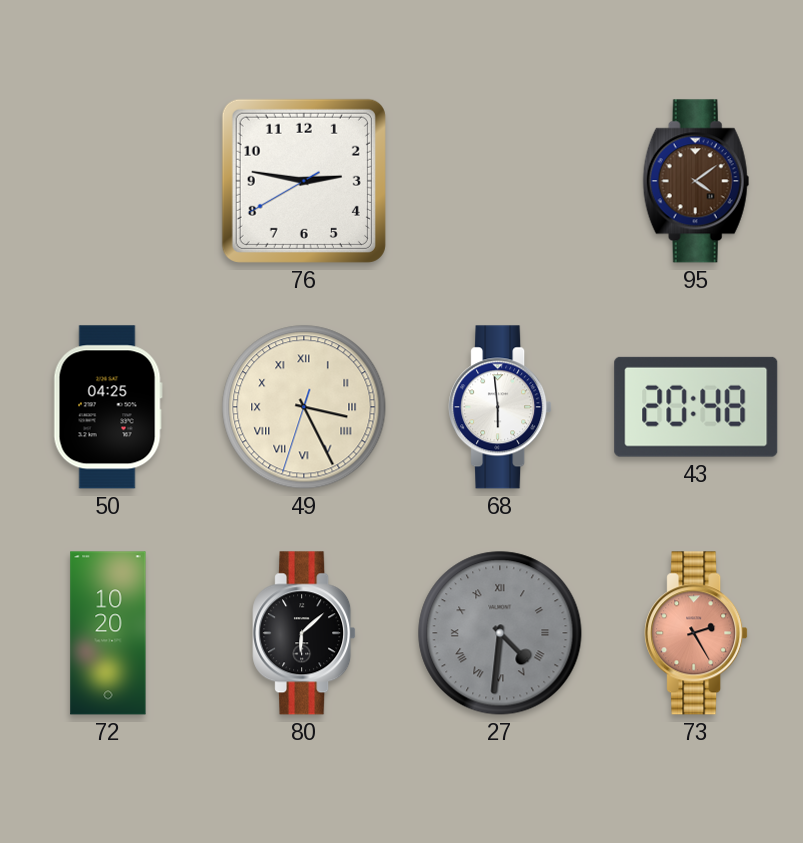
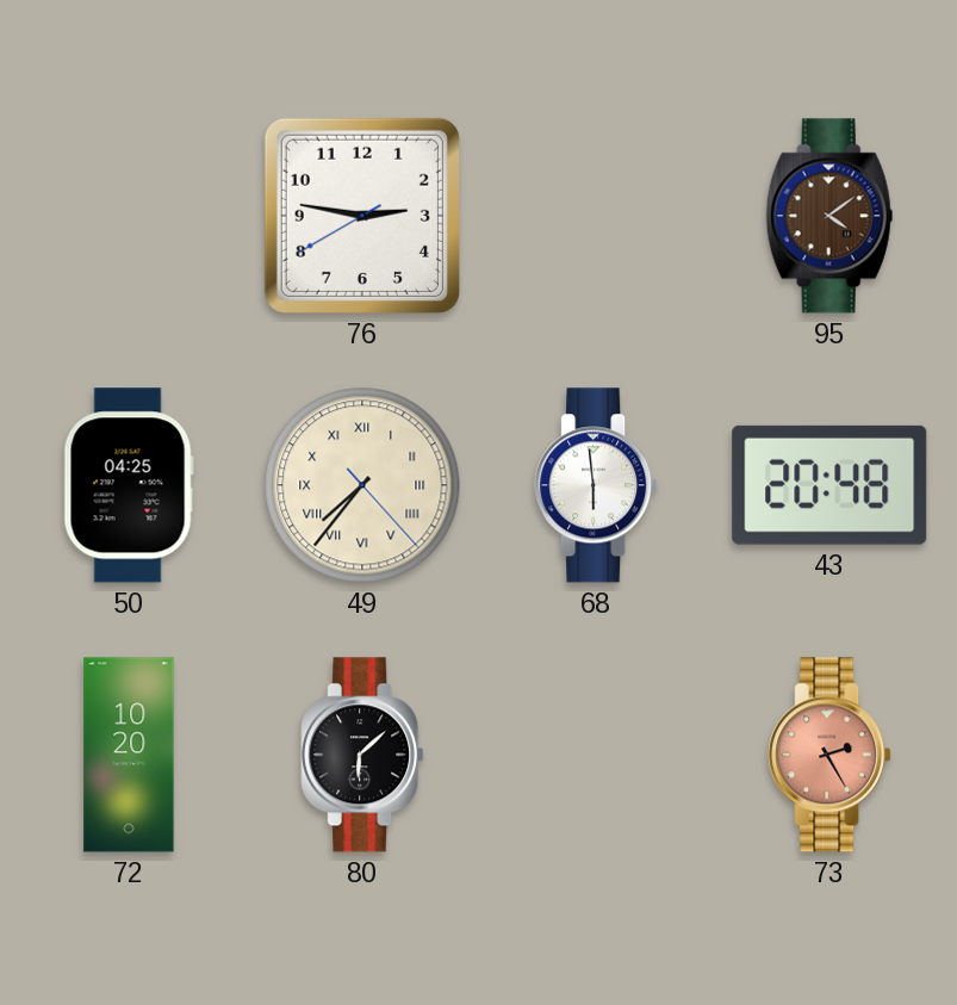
49: 3:25 -> 7:36 (362, 485)
27: 4:31 -> none (500, 633)
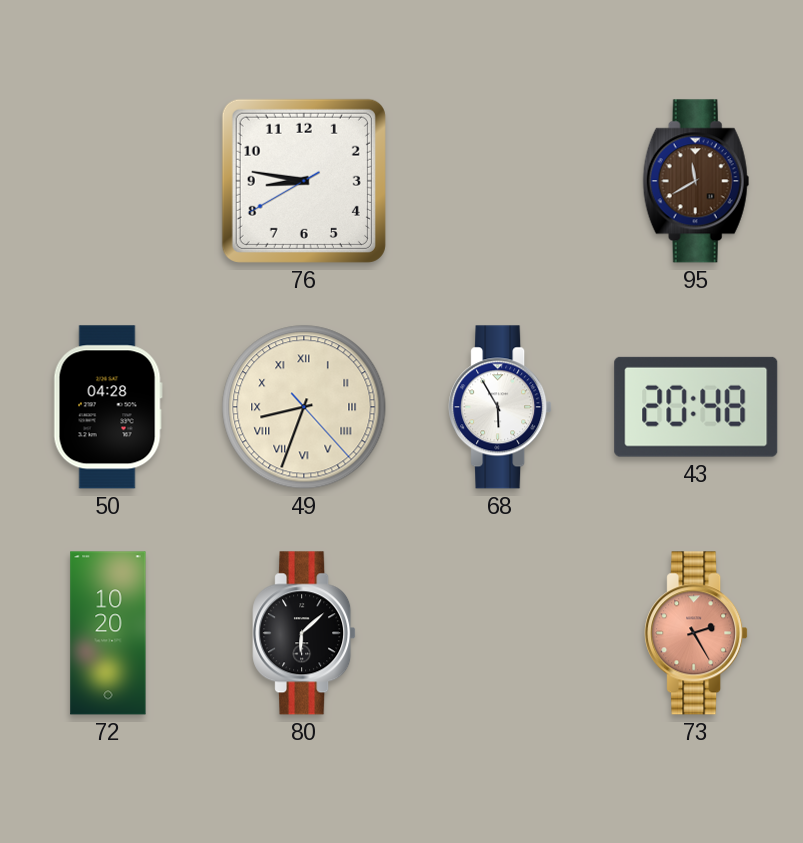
76: 2:46 -> 8:46 (304, 181)
95: 4:09 -> 11:40 (696, 181)
50: 04:25 -> 04:28 (108, 407)
49: 7:36 -> 8:33 (304, 407)
68: 5:59 -> 5:55 (500, 407)
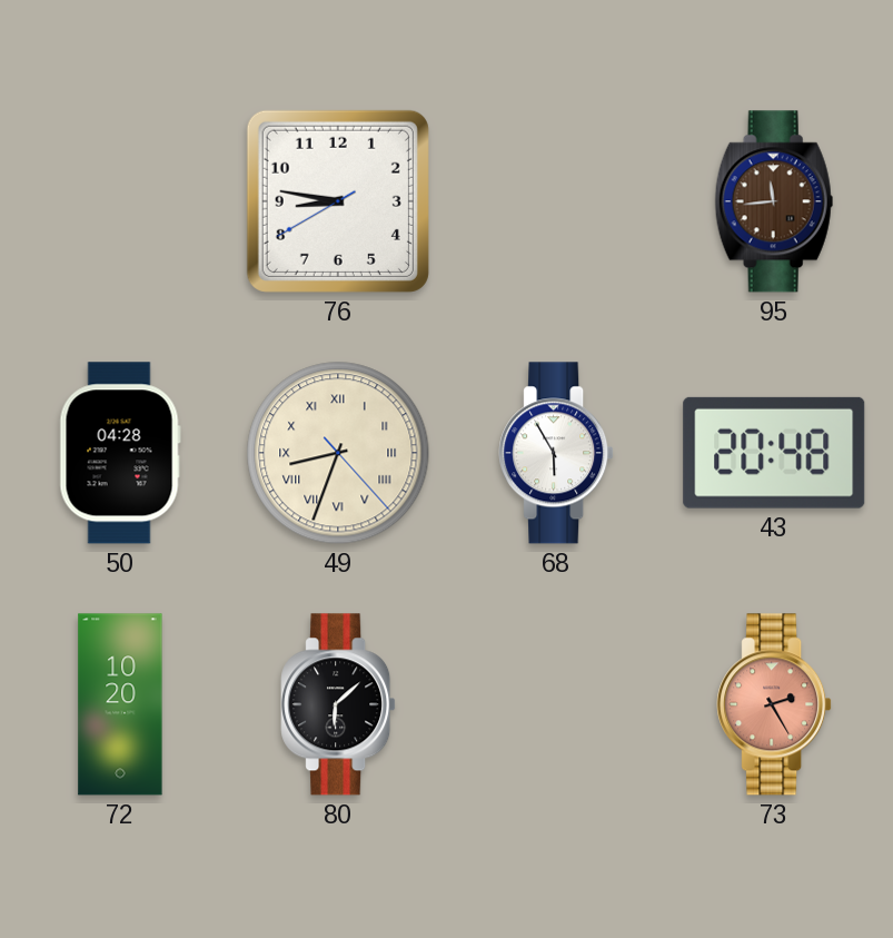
95: 11:40 -> 11:44 (774, 201)
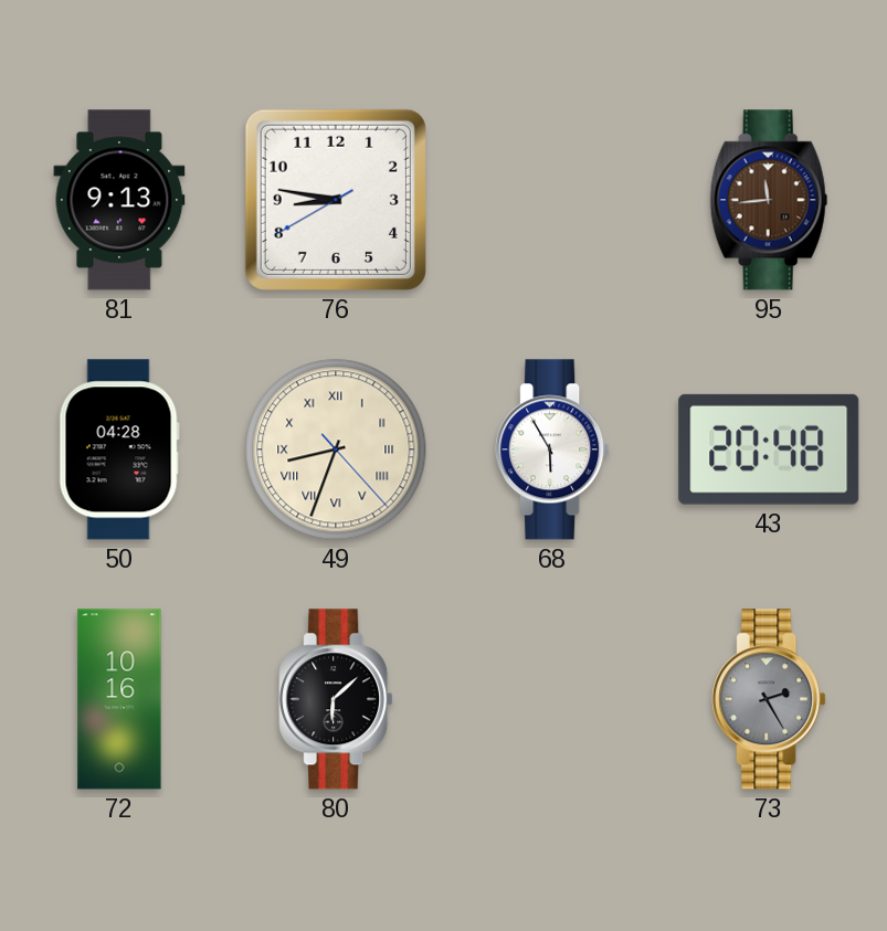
81: none -> 9:13 (119, 200)
72: 10:20 -> 10:16 (119, 699)
73 dial: salmon -> grey (769, 699)
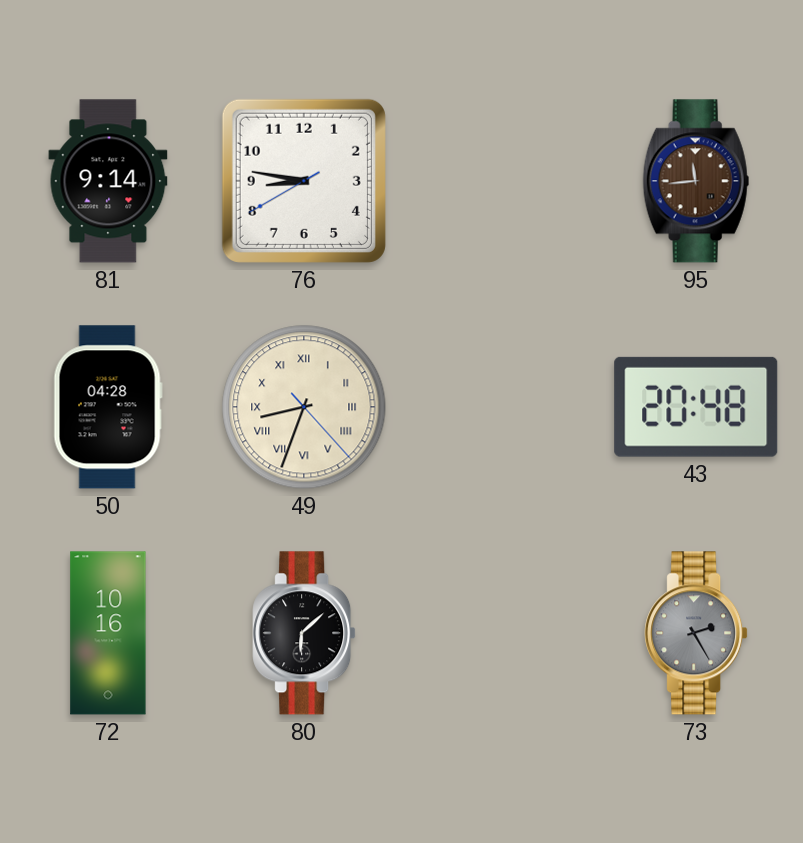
81: 9:13 -> 9:14 (108, 181)
68: 5:55 -> none (552, 449)
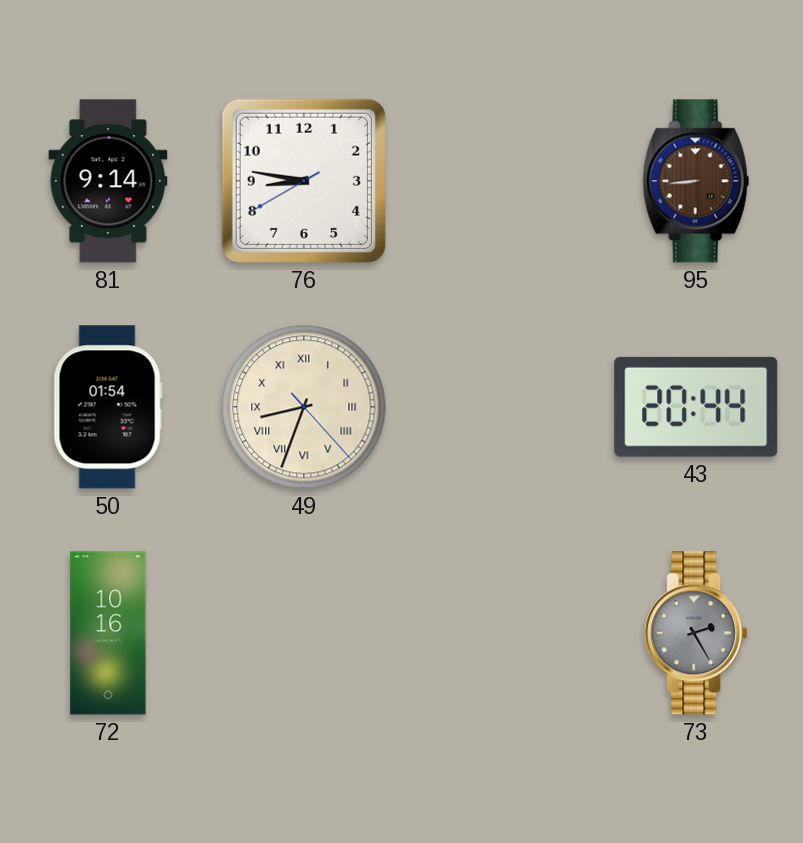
95: 11:44 -> 8:44 (696, 181)
50: 04:28 -> 01:54 (108, 407)
43: 20:48 -> 20:44 (696, 407)
80: 6:08 -> none (304, 633)
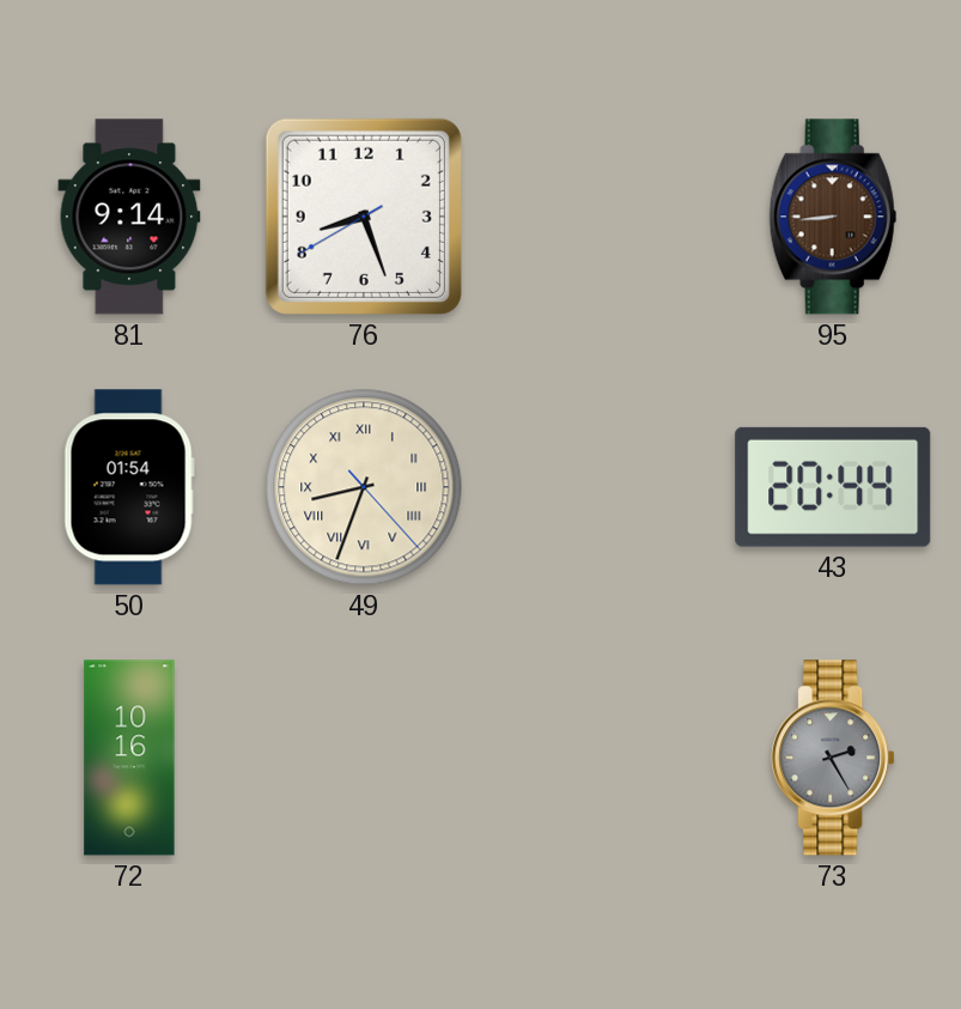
76: 8:46 -> 8:26 (364, 217)
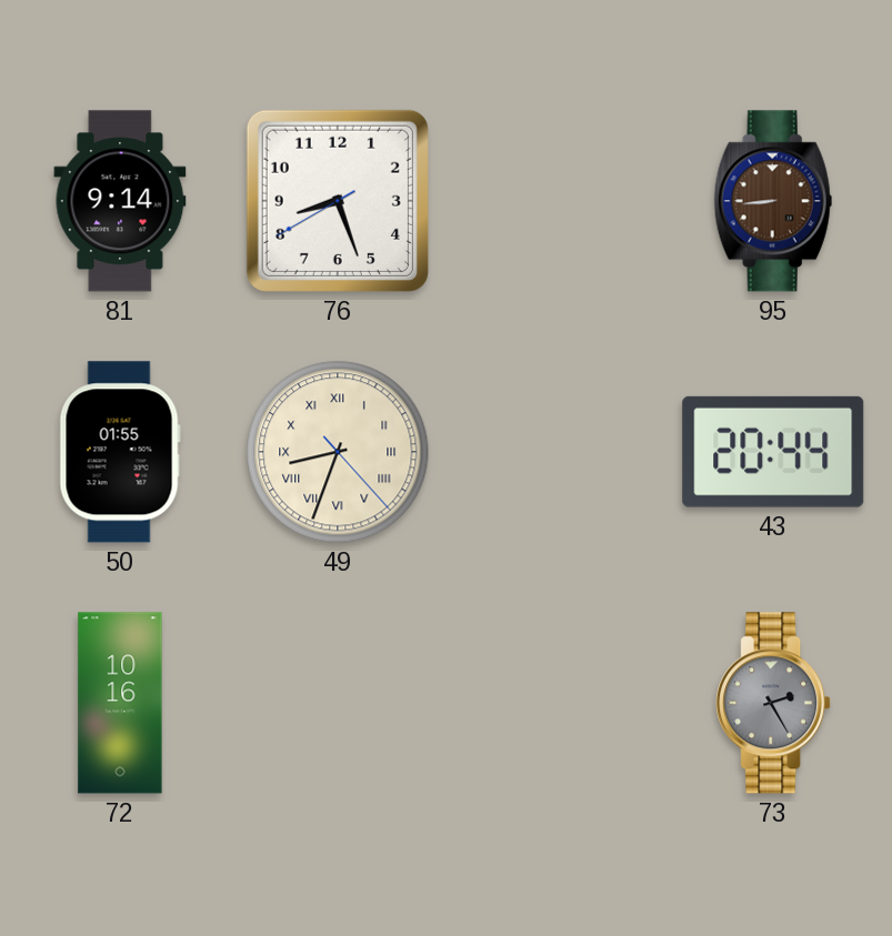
50: 01:54 -> 01:55 (120, 452)
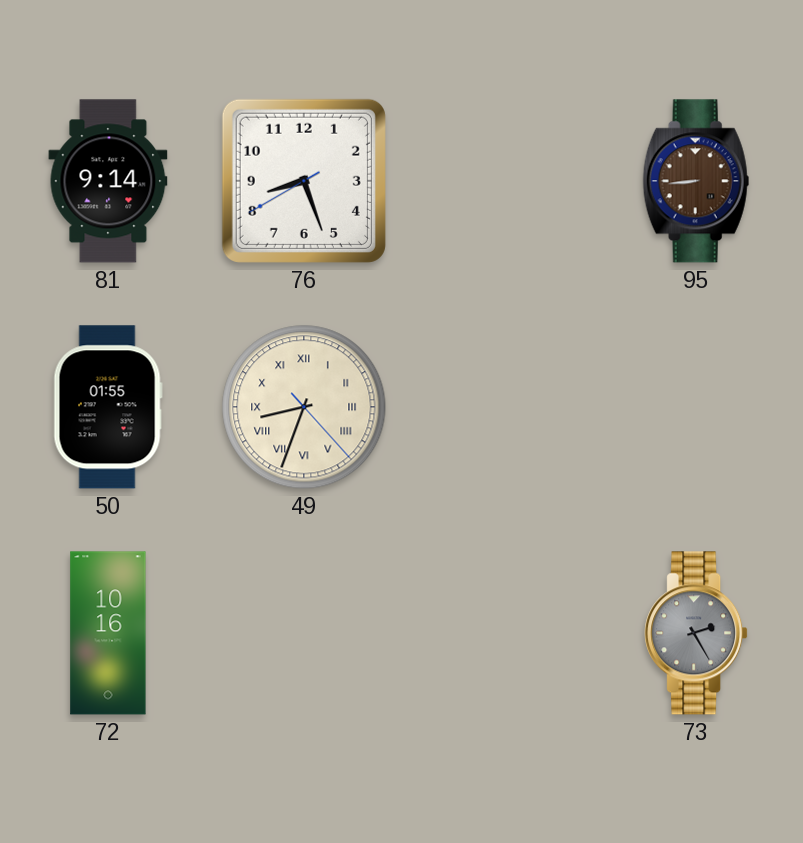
43: 20:44 -> none (773, 452)
